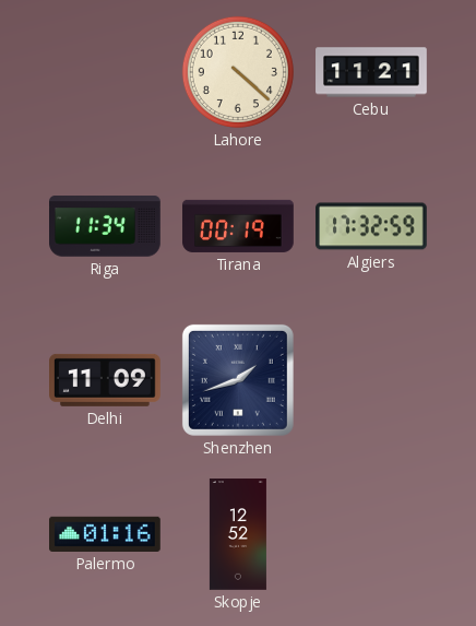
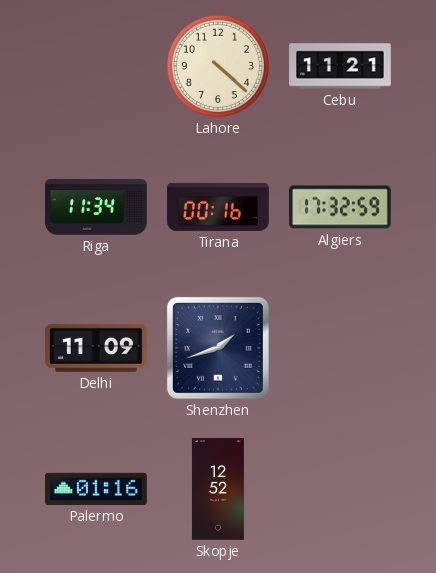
Tirana: 00:19 -> 00:16 (218, 207)
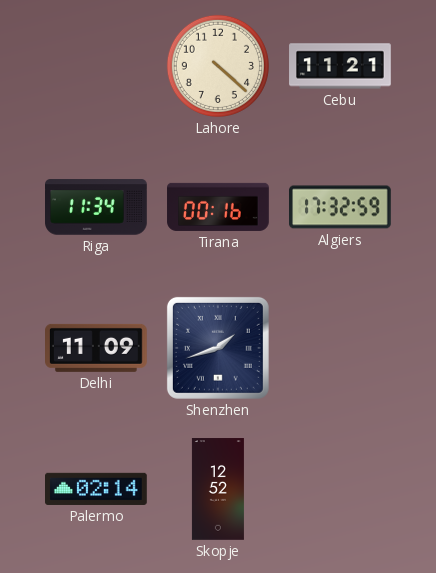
Palermo: 01:16 -> 02:14 (97, 489)
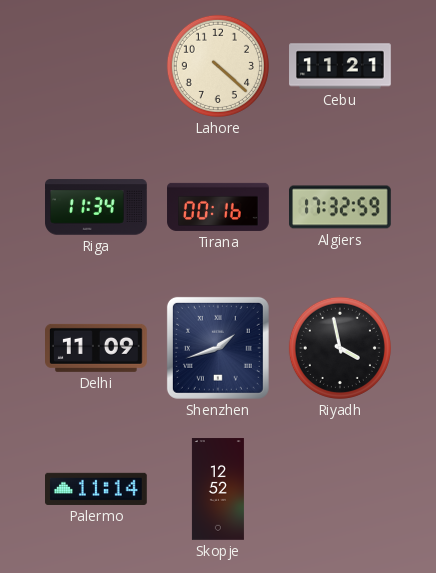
Riyadh: none -> 3:58 (340, 348)
Palermo: 02:14 -> 11:14 (97, 489)
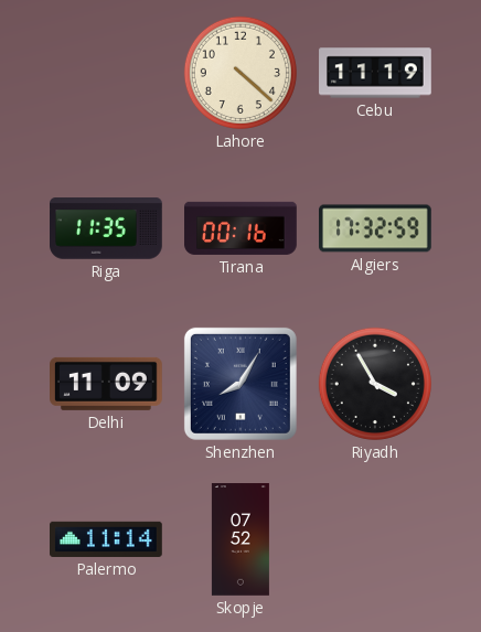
Cebu: 11:21 -> 11:19 (375, 73)
Riga: 11:34 -> 11:35 (107, 228)
Shenzhen: 1:42 -> 8:05 (240, 384)
Riyadh: 3:58 -> 3:55 (375, 384)
Skopje: 12:52 -> 07:52 (240, 539)
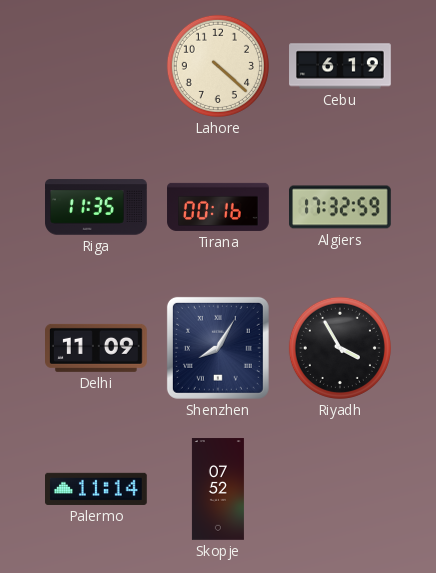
Cebu: 11:19 -> 6:19 (340, 66)
